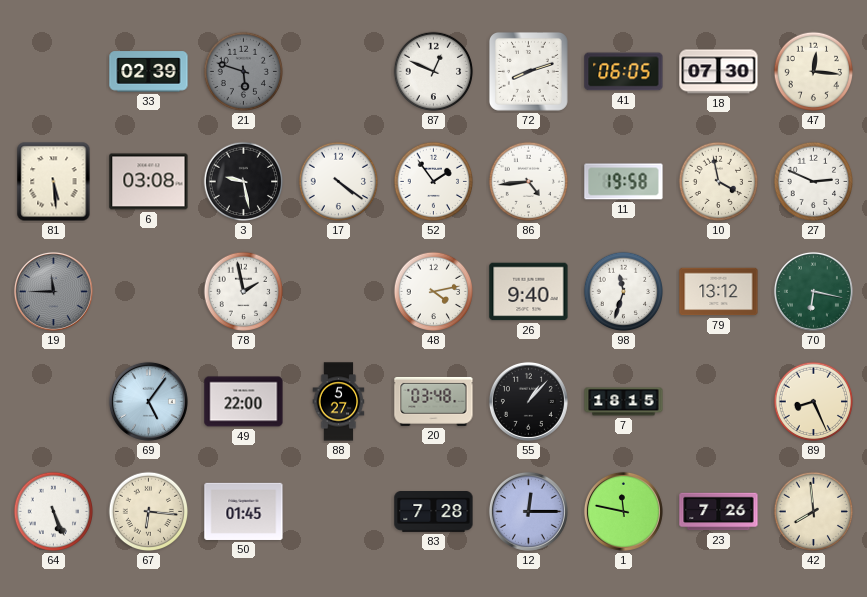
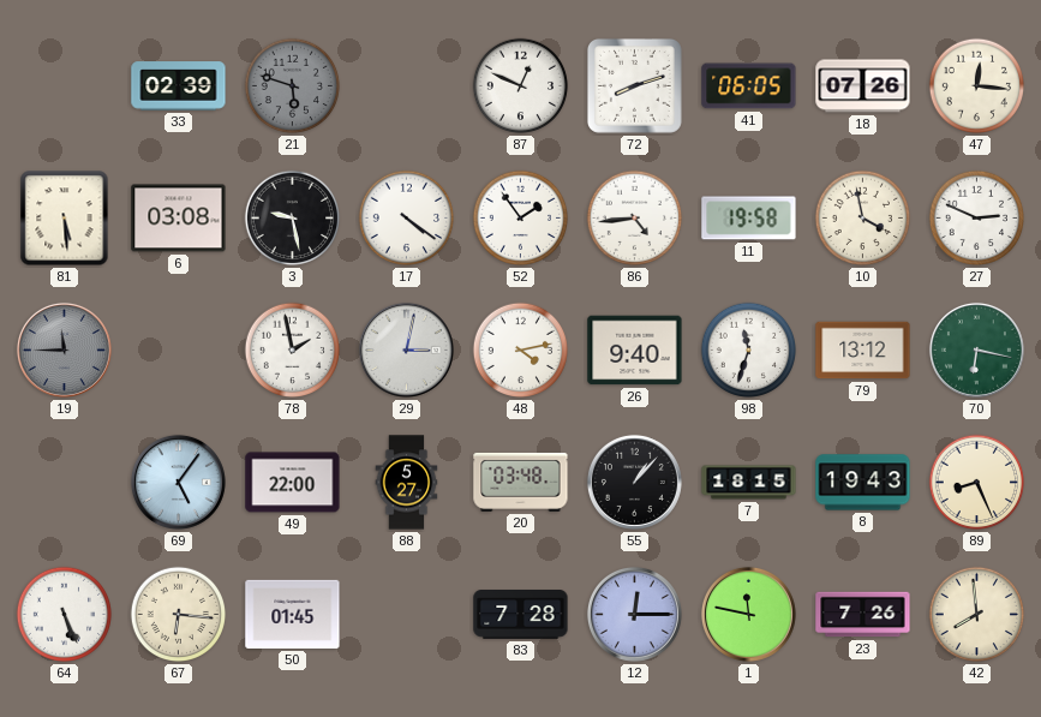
18: 07:30 -> 07:26 (863, 86)
29: none -> 3:02 (406, 349)
8: none -> 19:43 (863, 483)
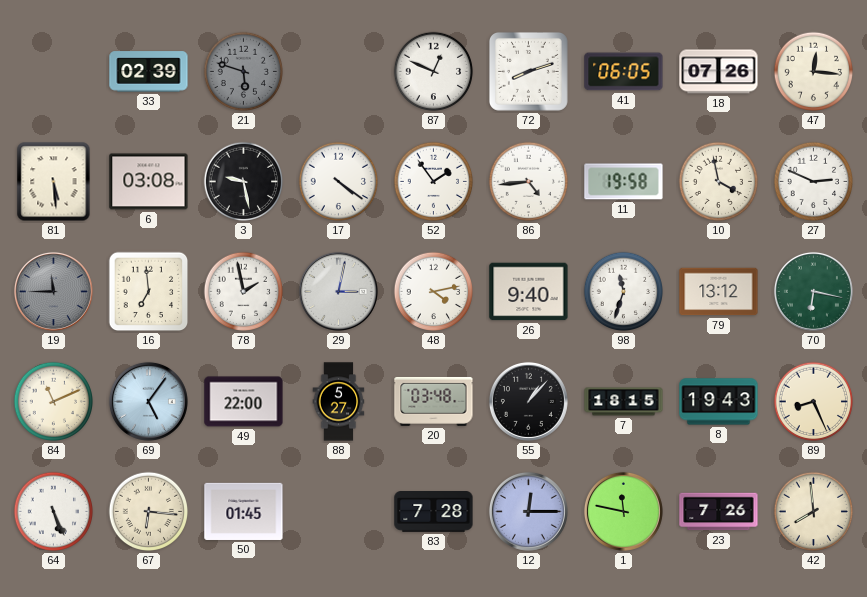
16: none -> 6:59 (149, 292)
84: none -> 11:11 (54, 402)
